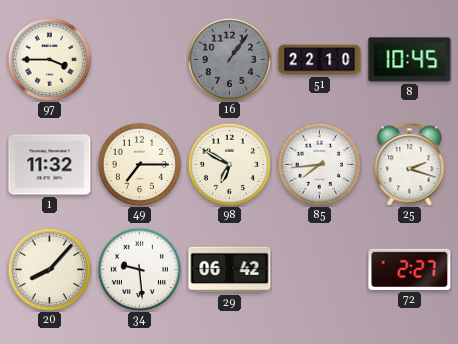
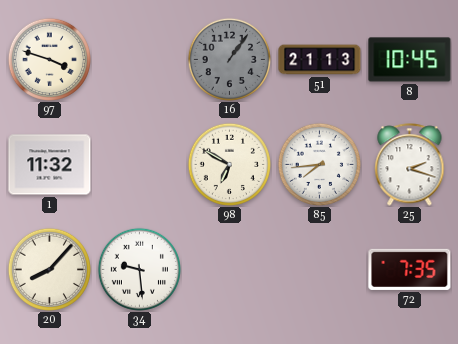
97: 3:45 -> 3:48 (49, 59)
51: 22:10 -> 21:13 (320, 60)
49: 7:15 -> none (139, 164)
29: 06:42 -> none (230, 270)
72: 2:27 -> 7:35 (410, 269)
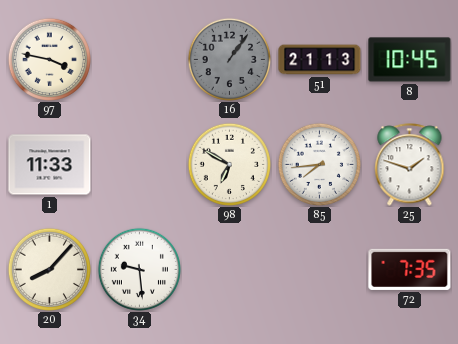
97: 3:48 -> 3:47 (49, 59)
1: 11:32 -> 11:33 (50, 165)
25: 2:18 -> 1:48 (410, 165)
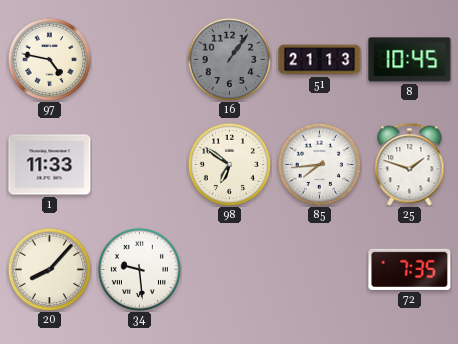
97: 3:47 -> 4:47 (49, 59)
98: 6:50 -> 6:51 (229, 164)
